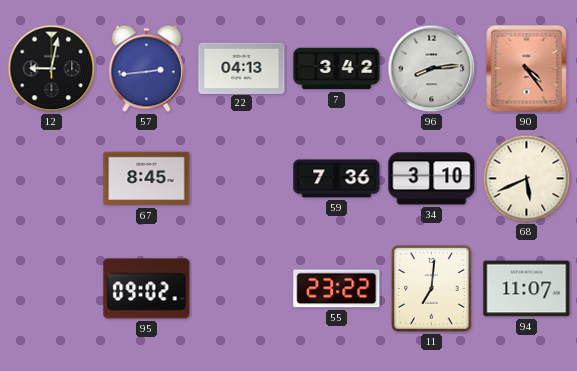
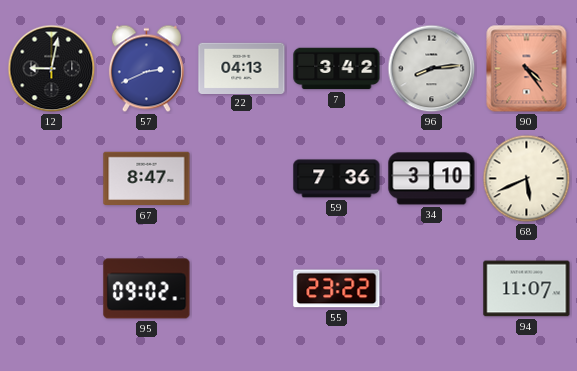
57: 2:44 -> 2:41 (146, 69)
67: 8:45 -> 8:47 (147, 179)
11: 7:01 -> none (432, 289)
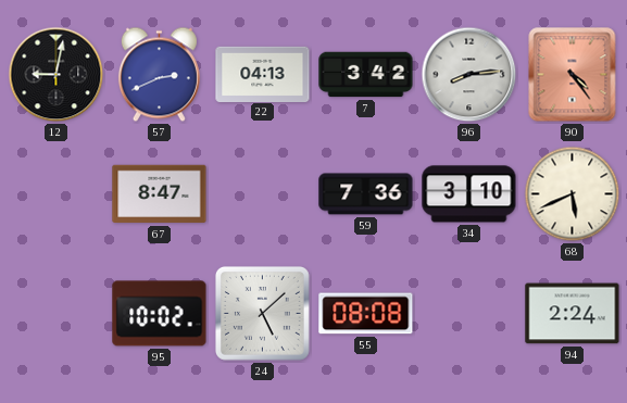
95: 09:02 -> 10:02 (160, 314)
24: none -> 5:08 (262, 313)
55: 23:22 -> 08:08 (366, 314)
94: 11:07 -> 2:24 (573, 314)
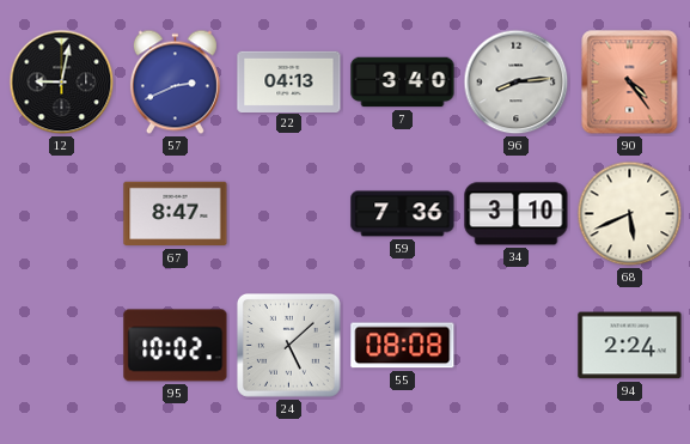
7: 3:42 -> 3:40 (403, 83)
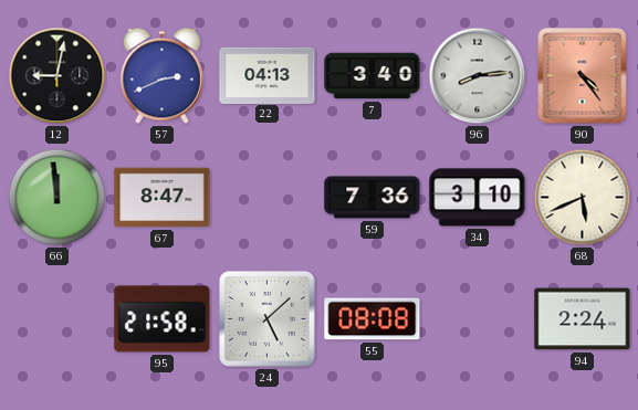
66: none -> 11:59 (57, 198)
95: 10:02 -> 21:58 (163, 319)
